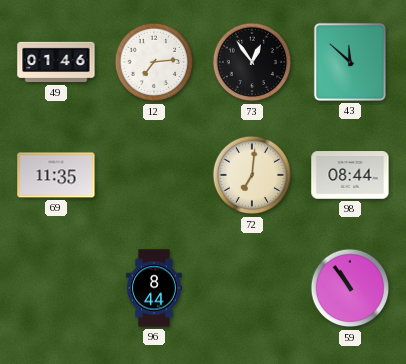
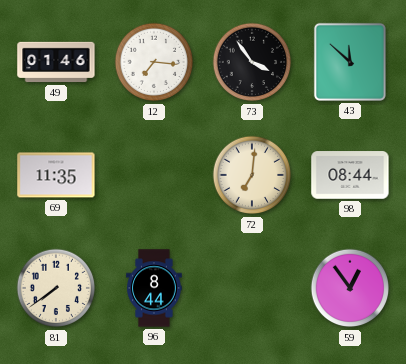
12: 7:14 -> 7:16 (154, 62)
73: 12:54 -> 3:54 (252, 62)
81: none -> 7:39 (56, 288)
59: 10:54 -> 12:54 (350, 288)
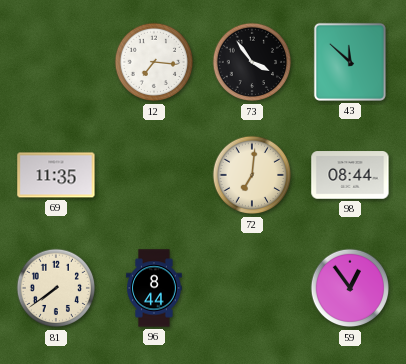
49: 01:46 -> none (56, 62)
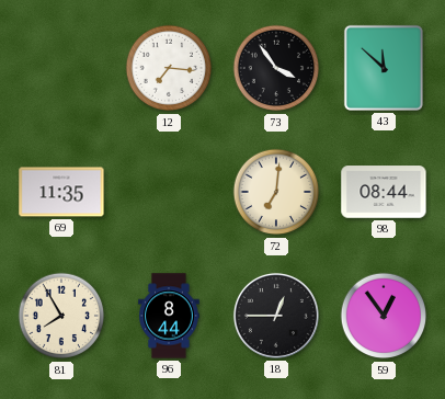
81: 7:39 -> 7:55 (61, 316)
18: none -> 12:45 (276, 316)
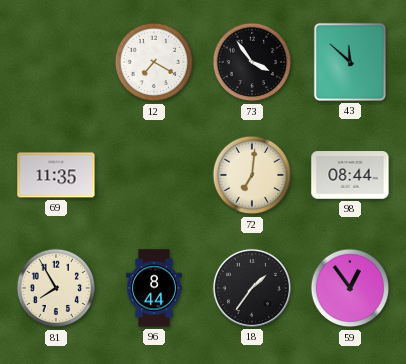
12: 7:16 -> 7:20 (154, 62)
18: 12:45 -> 1:36 (252, 288)
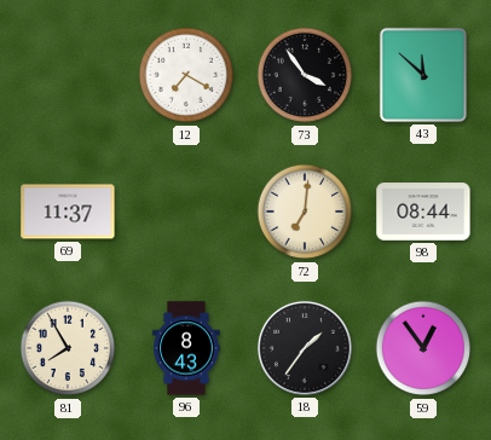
69: 11:35 -> 11:37 (68, 212)
96: 8:44 -> 8:43 (186, 348)
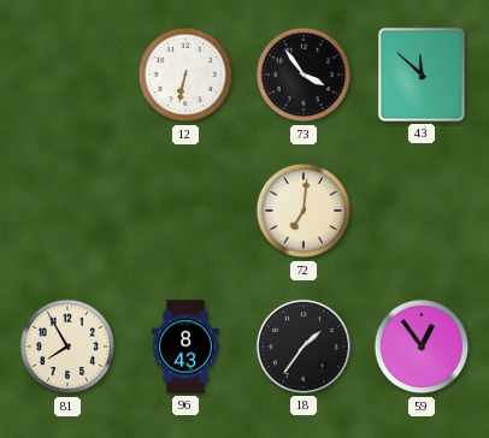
12: 7:20 -> 6:32 (185, 75)
69: 11:37 -> none (68, 212)
98: 08:44 -> none (423, 212)
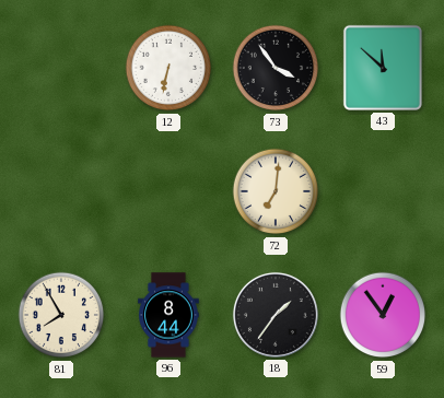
96: 8:43 -> 8:44 (168, 315)
